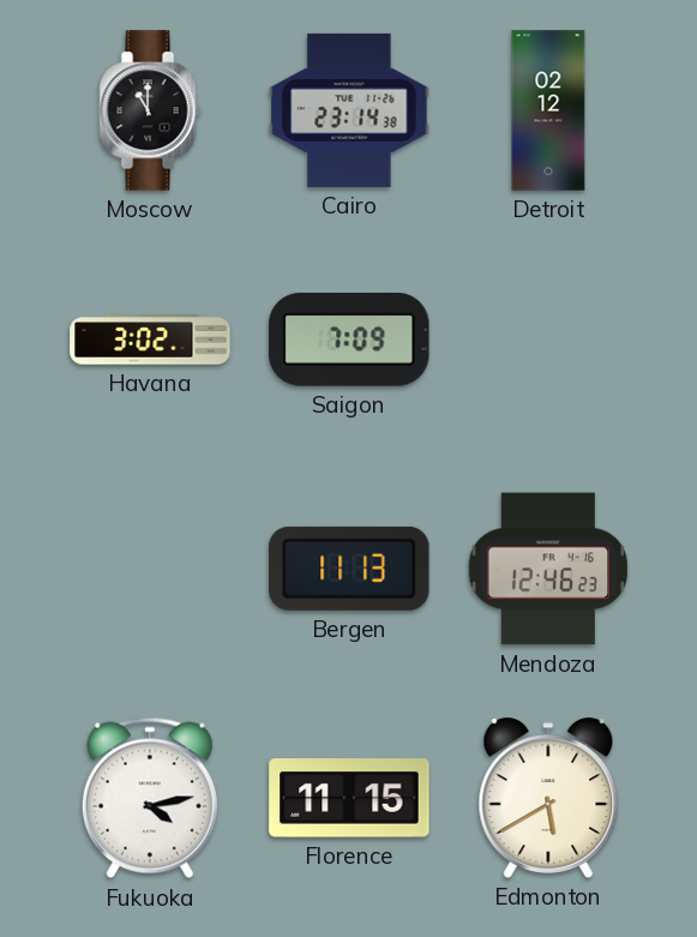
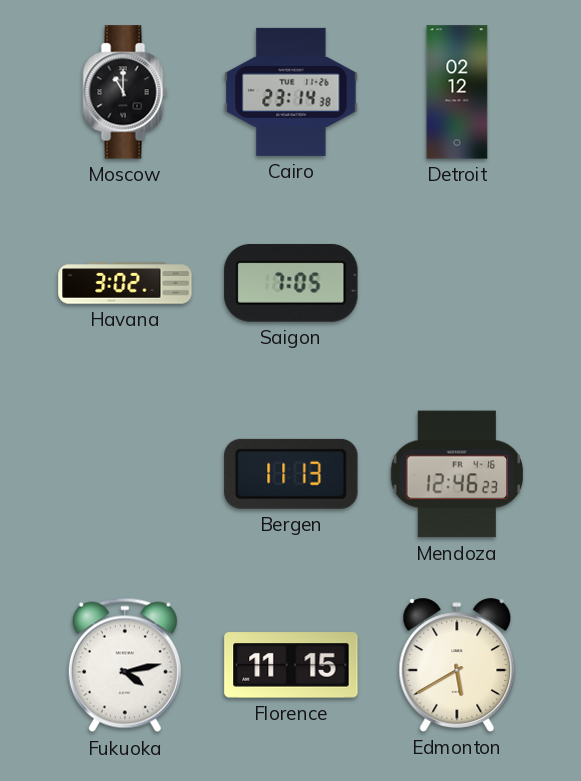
Saigon: 7:09 -> 7:05 (291, 283)
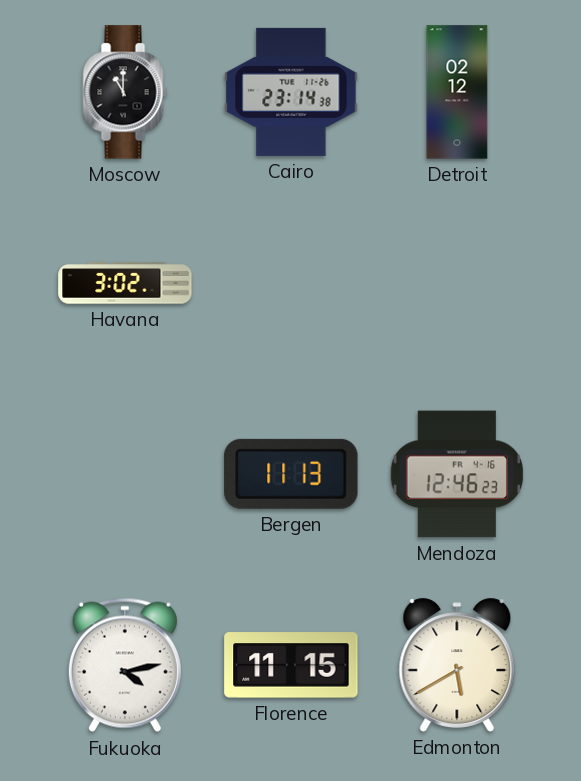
Saigon: 7:05 -> none (291, 283)
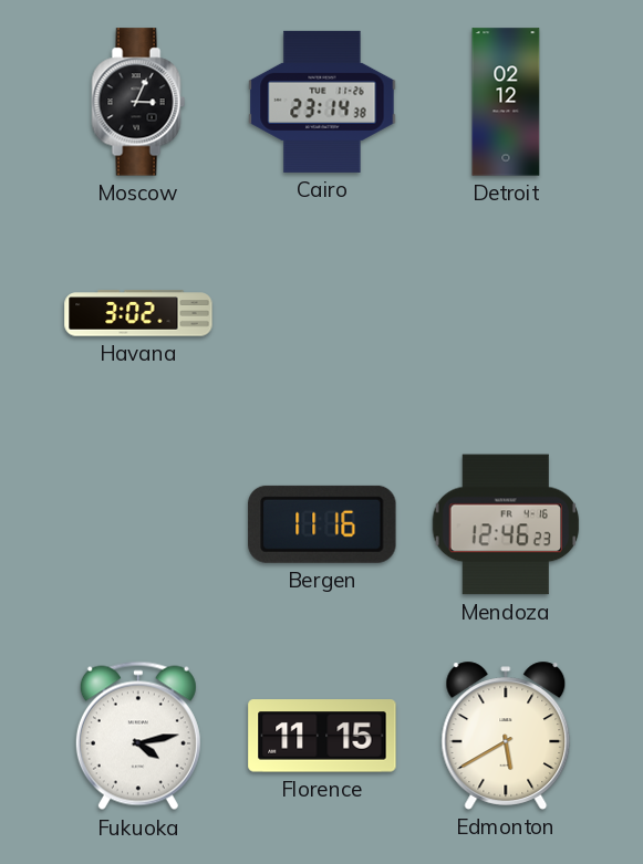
Moscow: 11:00 -> 3:04 (138, 102)
Bergen: 11:13 -> 11:16 (322, 524)
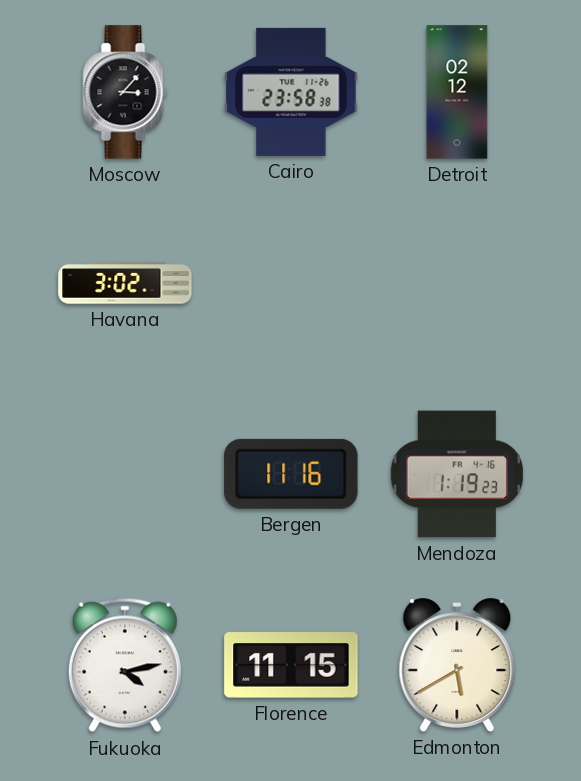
Moscow: 3:04 -> 3:07 (125, 92)
Cairo: 23:14 -> 23:58 (291, 92)
Mendoza: 12:46 -> 1:19 (457, 474)
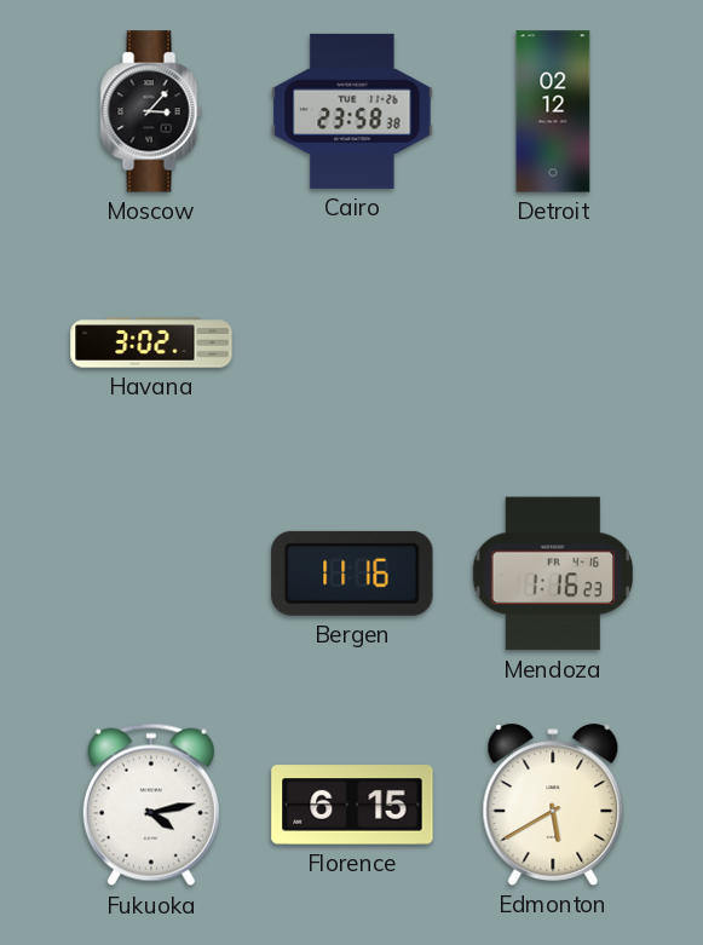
Mendoza: 1:19 -> 1:16 (553, 574)
Florence: 11:15 -> 6:15 (352, 805)
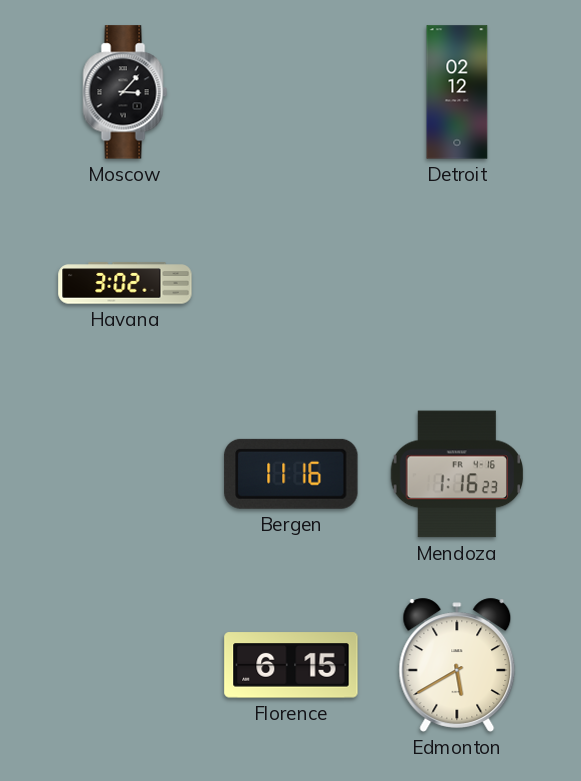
Cairo: 23:58 -> none (352, 111)
Fukuoka: 4:13 -> none (151, 805)
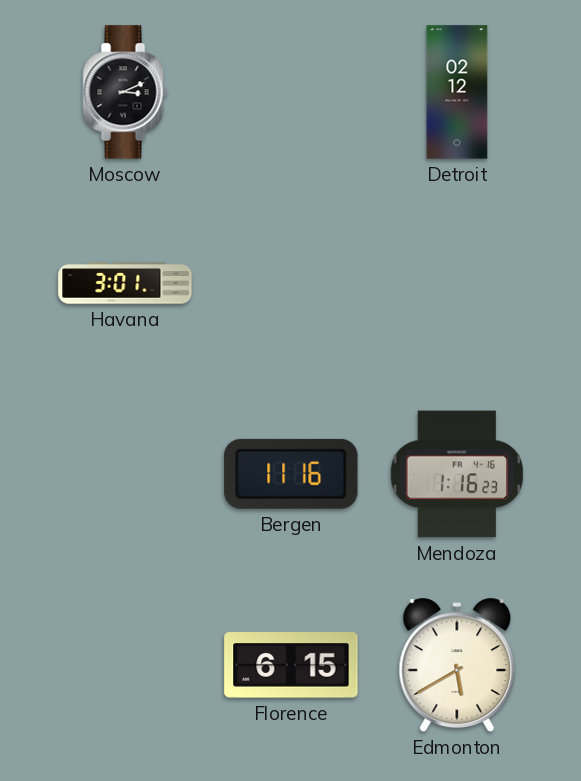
Moscow: 3:07 -> 3:11 (125, 92)
Havana: 3:02 -> 3:01 (125, 283)
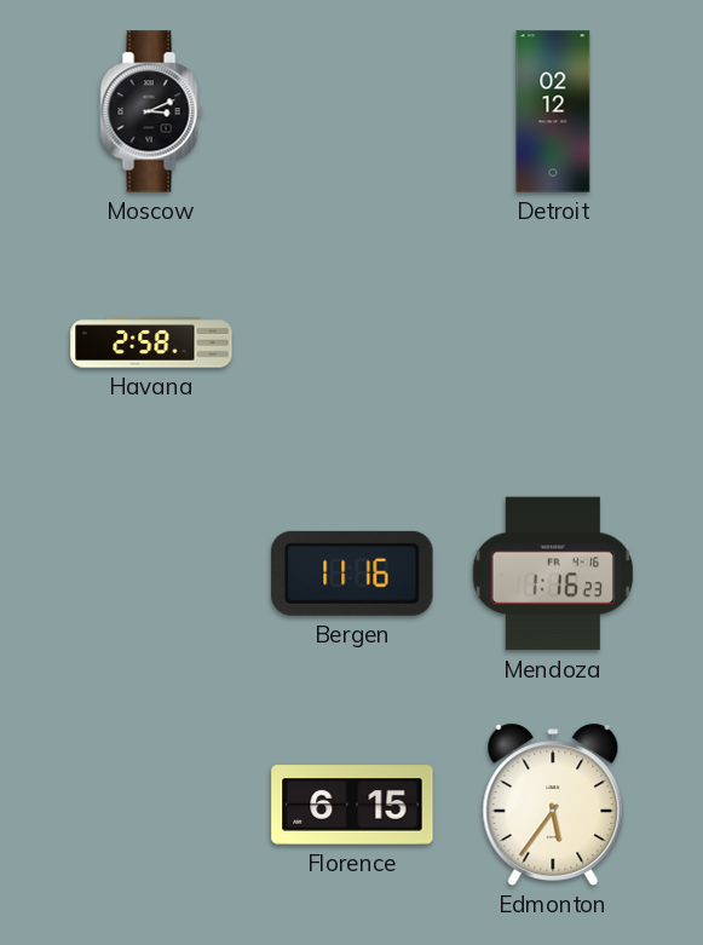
Havana: 3:01 -> 2:58 (151, 342)
Edmonton: 5:40 -> 5:36 (553, 805)
